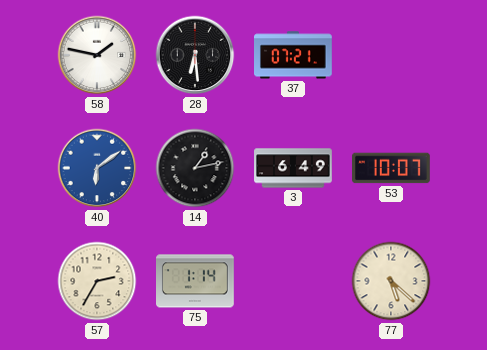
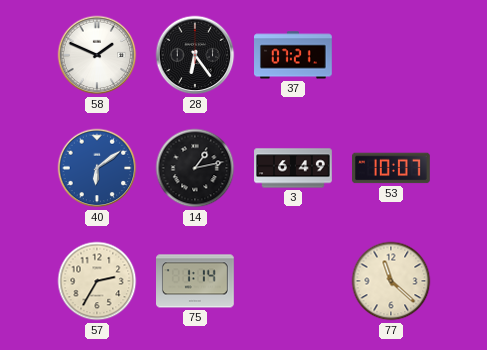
58: 1:47 -> 1:49 (97, 55)
28: 6:29 -> 6:24 (195, 55)
77: 5:22 -> 11:22 (391, 281)
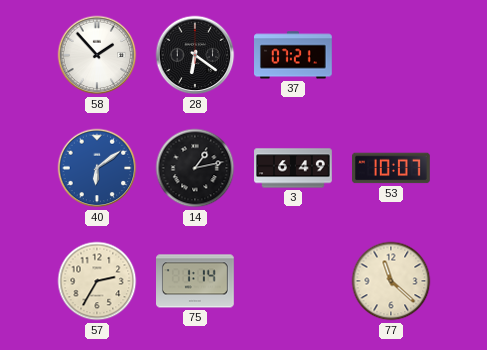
58: 1:49 -> 1:53 (97, 55)
28: 6:24 -> 6:21 (195, 55)
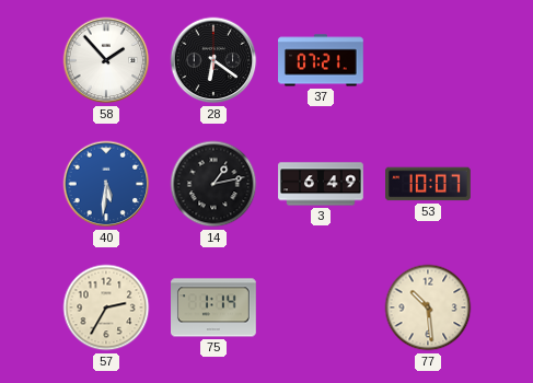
40: 6:09 -> 5:31 (106, 184)
77: 11:22 -> 10:29 (428, 307)
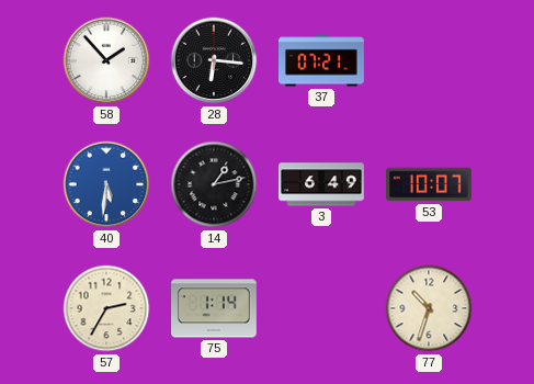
28: 6:21 -> 6:16 (214, 60)
77: 10:29 -> 10:33 (429, 308)
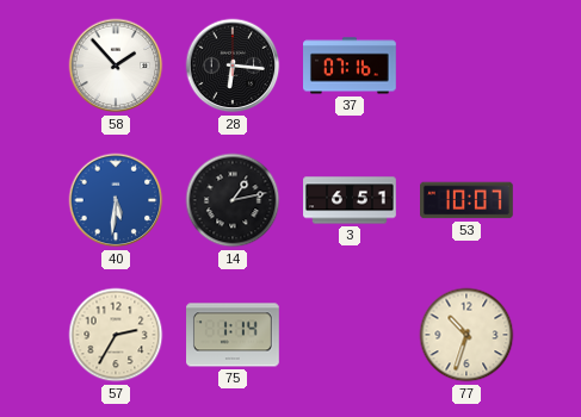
37: 07:21 -> 07:16 (351, 66)
3: 6:49 -> 6:51 (350, 200)
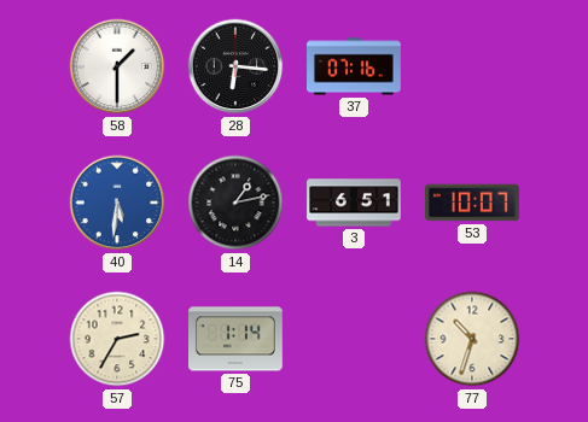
58: 1:53 -> 1:30 (117, 66)
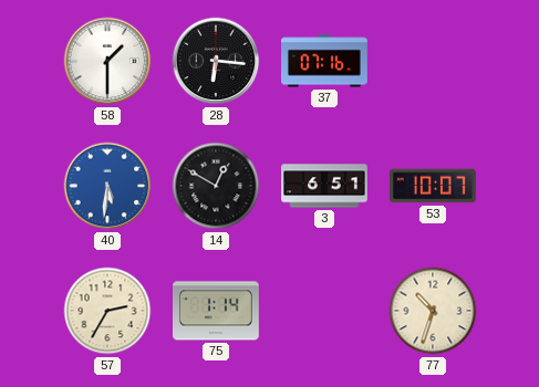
14: 1:13 -> 12:50 (216, 186)
